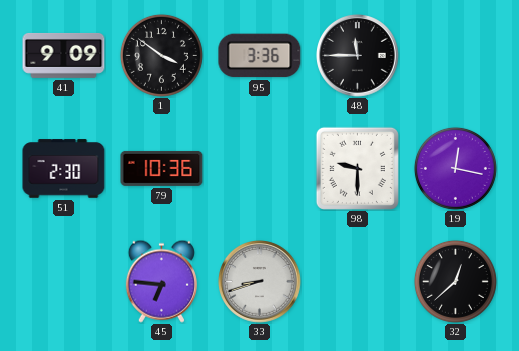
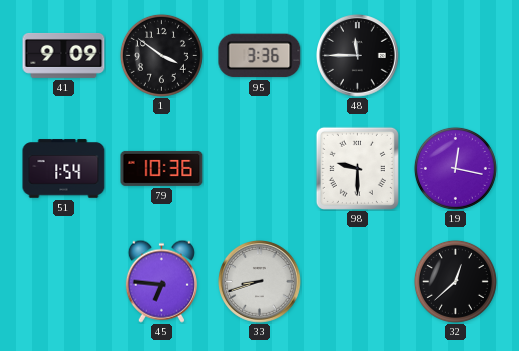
51: 2:30 -> 1:54 (64, 169)
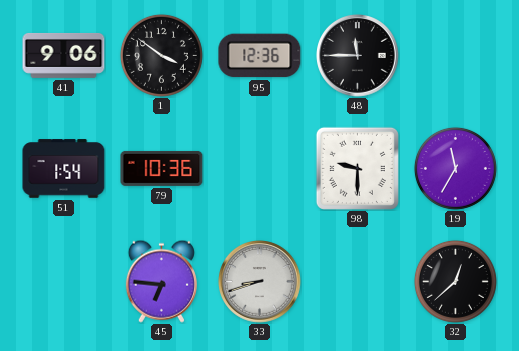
41: 9:09 -> 9:06 (64, 55)
95: 3:36 -> 12:36 (260, 56)
19: 12:17 -> 11:35 (455, 168)
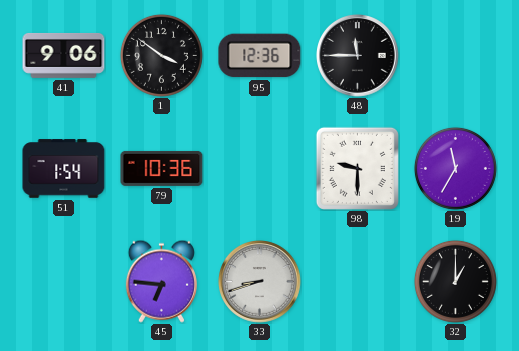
32: 12:38 -> 1:00 (455, 281)
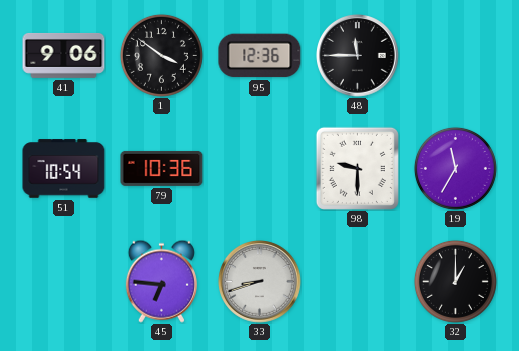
51: 1:54 -> 10:54 (64, 169)
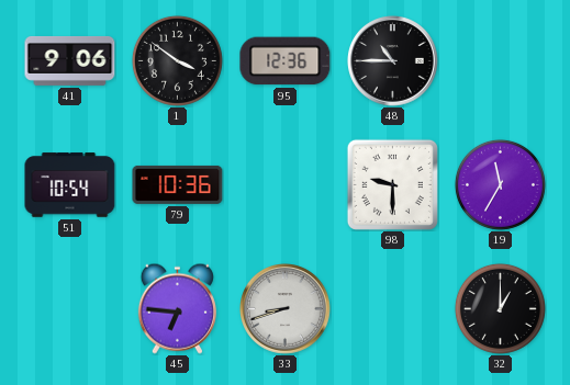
48: 11:45 -> 10:45 (393, 61)
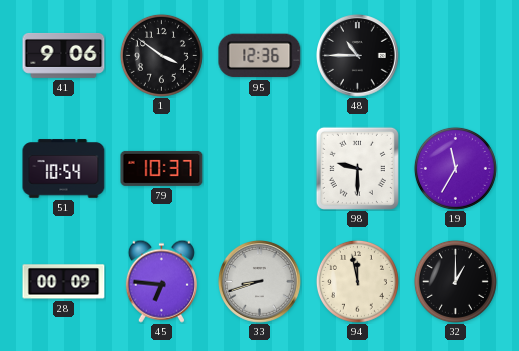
79: 10:36 -> 10:37 (162, 168)
28: none -> 00:09 (64, 282)
94: none -> 11:58 (357, 281)
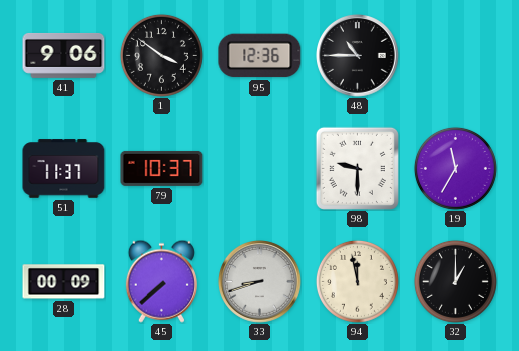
51: 10:54 -> 11:37 (64, 169)
45: 6:46 -> 7:38 (161, 281)
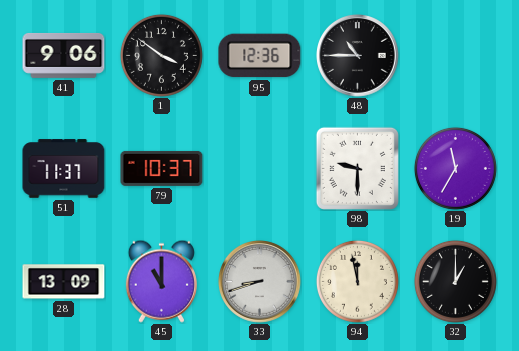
28: 00:09 -> 13:09 (64, 282)
45: 7:38 -> 11:00 (161, 281)
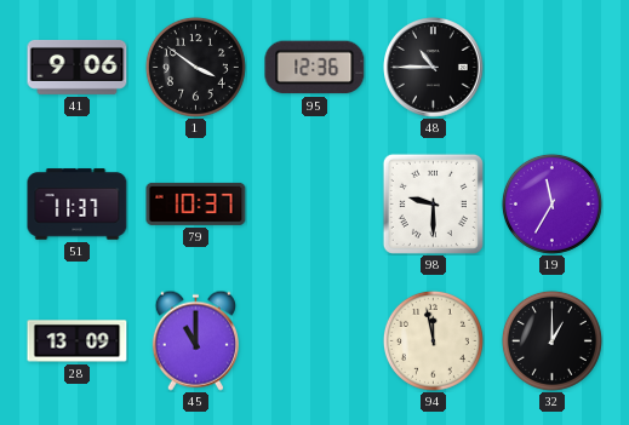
33: 8:42 -> none (260, 282)
